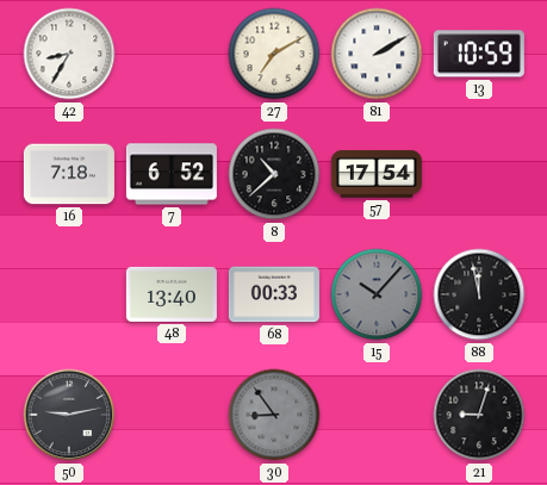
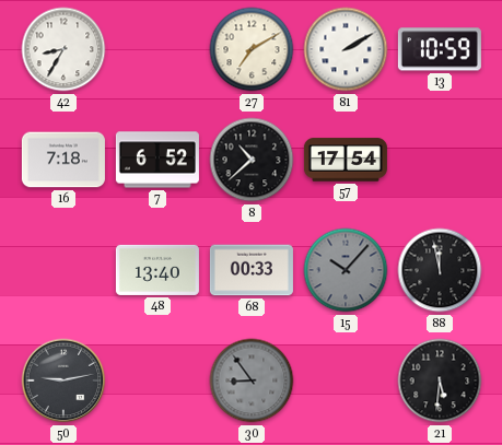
21: 9:03 -> 5:31 (440, 380)
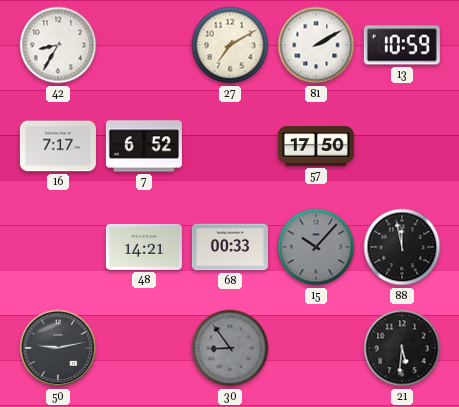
16: 7:18 -> 7:17 (58, 146)
8: 10:38 -> none (252, 160)
57: 17:54 -> 17:50 (316, 146)
48: 13:40 -> 14:21 (144, 247)
